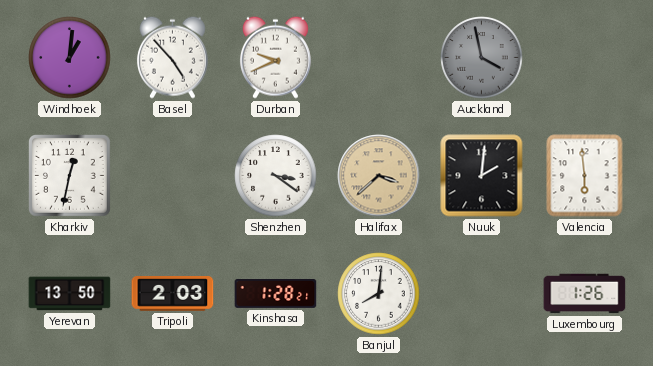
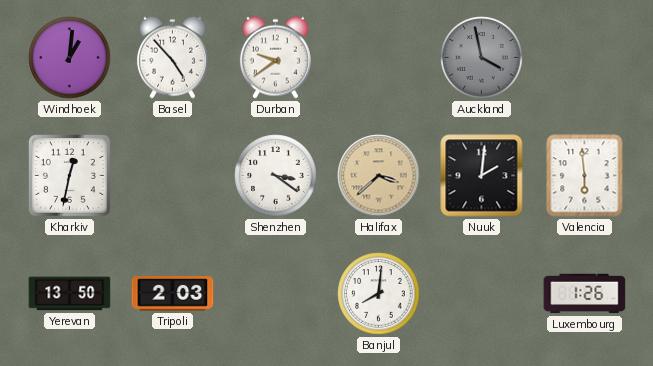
Durban: 9:41 -> 9:39 (275, 57)
Kinshasa: 1:28 -> none (276, 294)
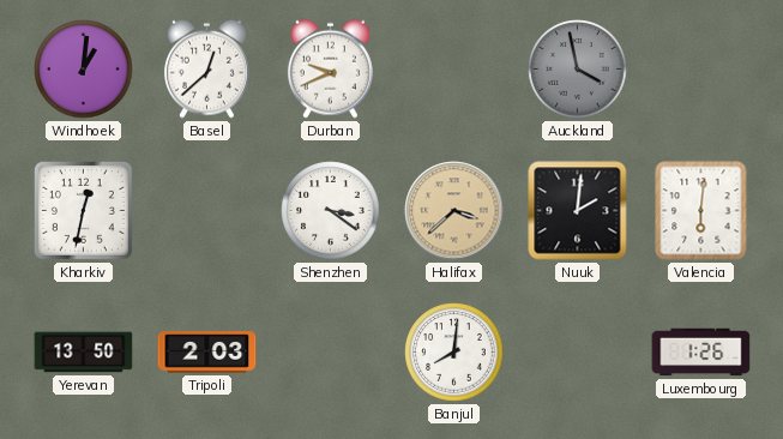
Basel: 4:53 -> 12:38 (206, 68)
Durban: 9:39 -> 9:41 (330, 68)
Valencia: 5:59 -> 6:01 (701, 211)
